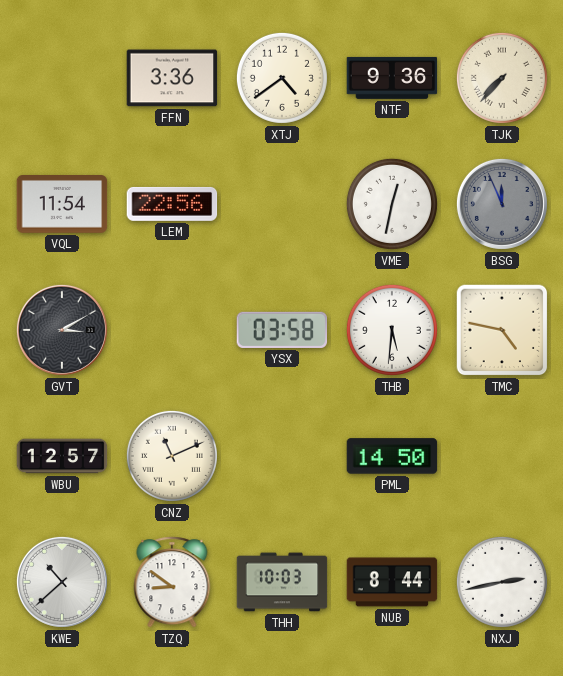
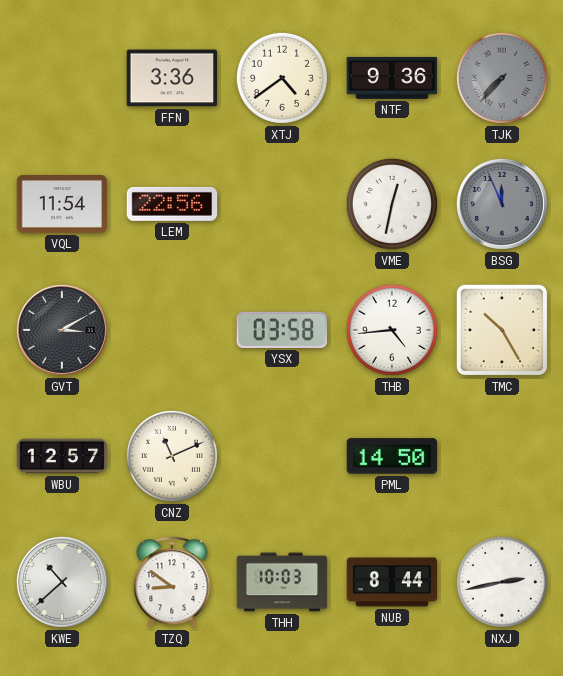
TJK dial: cream -> grey (502, 78)
THB: 5:31 -> 4:44 (392, 330)
TMC: 4:47 -> 10:25 (502, 330)
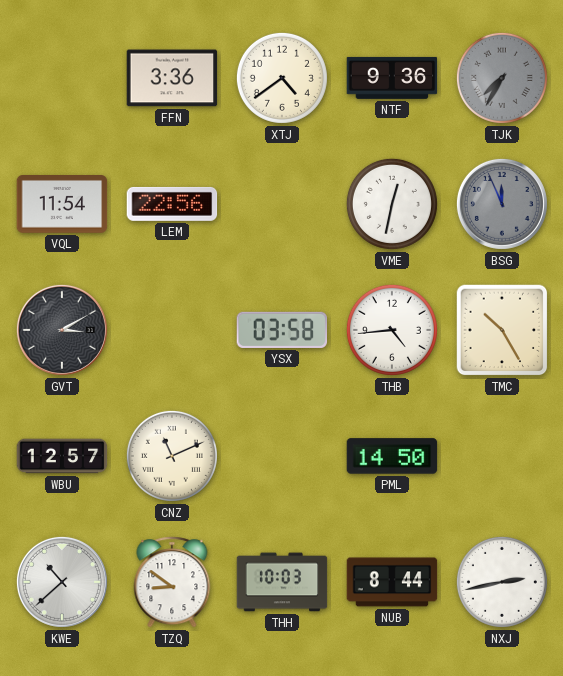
TJK: 7:37 -> 7:35 (502, 78)
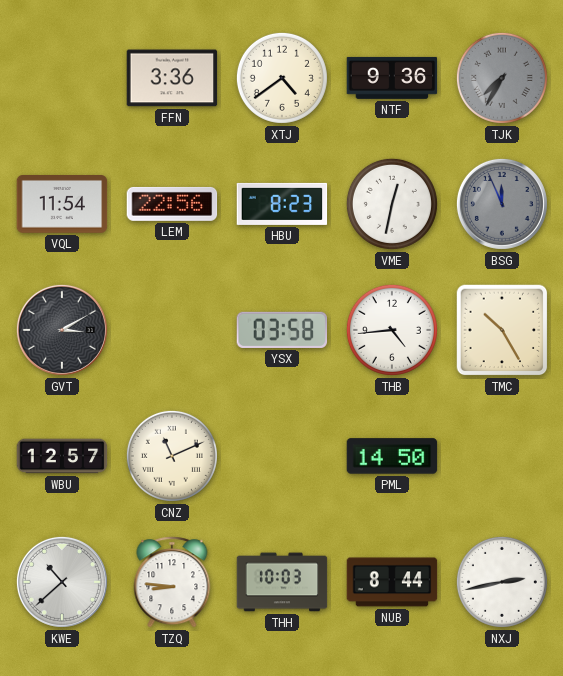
HBU: none -> 8:23 (282, 204)
TZQ: 8:51 -> 8:46 (172, 582)
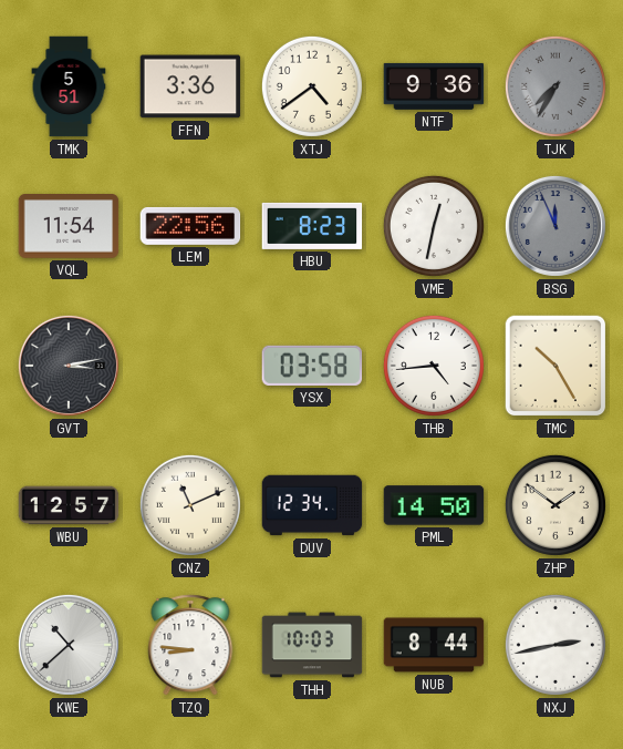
TMK: none -> 5:51 (69, 86)
GVT: 3:10 -> 3:13 (69, 366)
DUV: none -> 12:34 (312, 505)
ZHP: none -> 1:51 (555, 505)
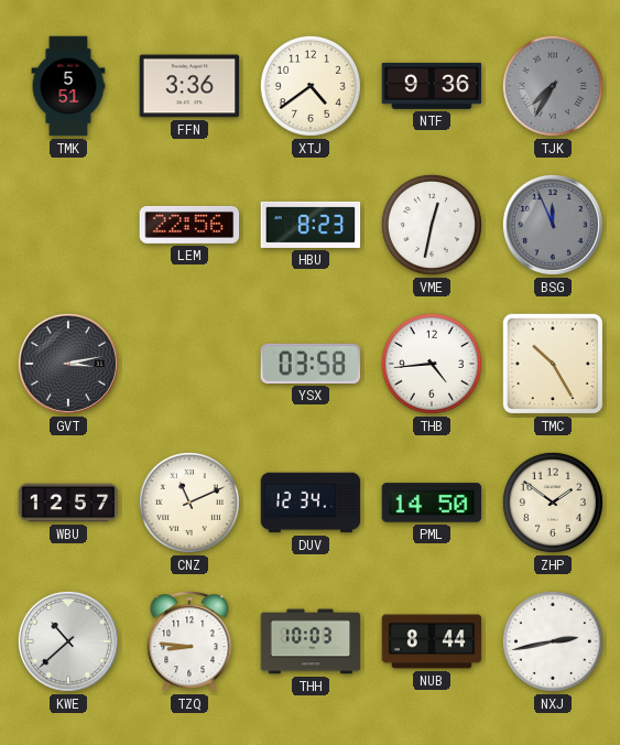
VQL: 11:54 -> none (69, 227)
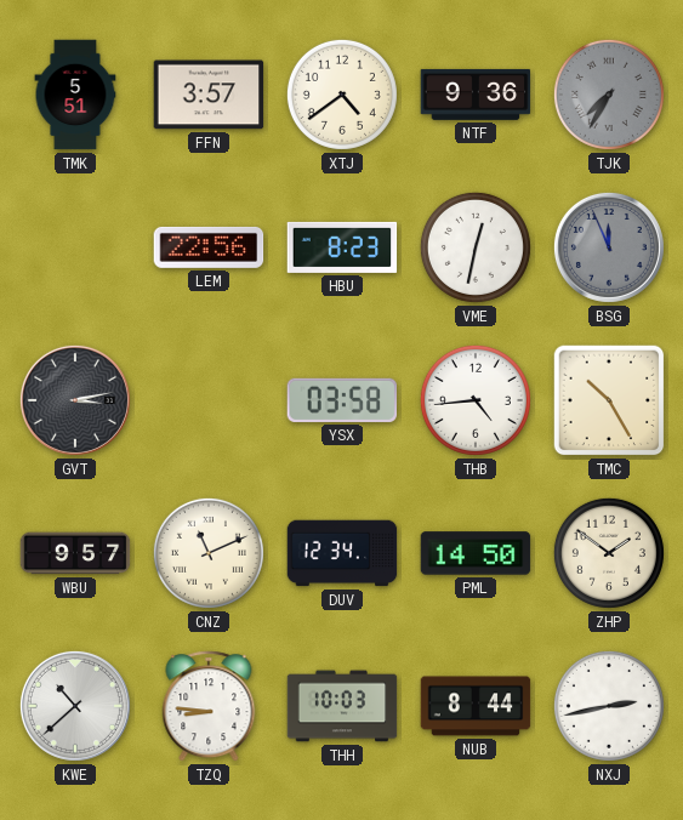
FFN: 3:36 -> 3:57 (209, 95)
WBU: 12:57 -> 9:57 (75, 553)
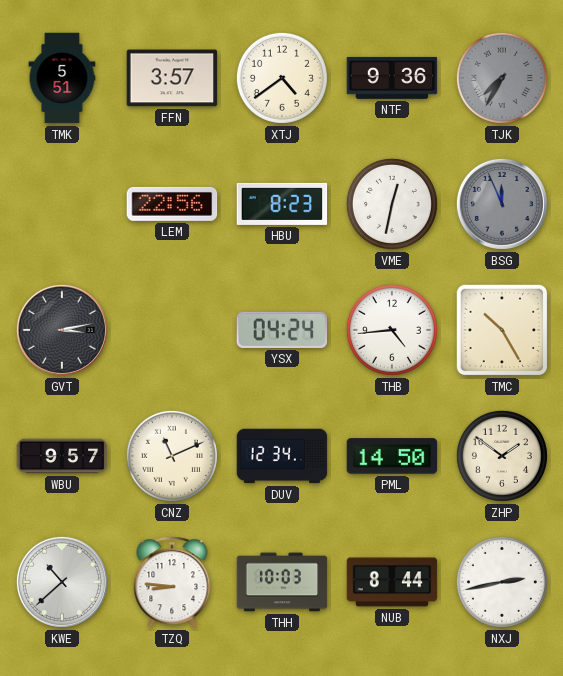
YSX: 03:58 -> 04:24 (282, 330)
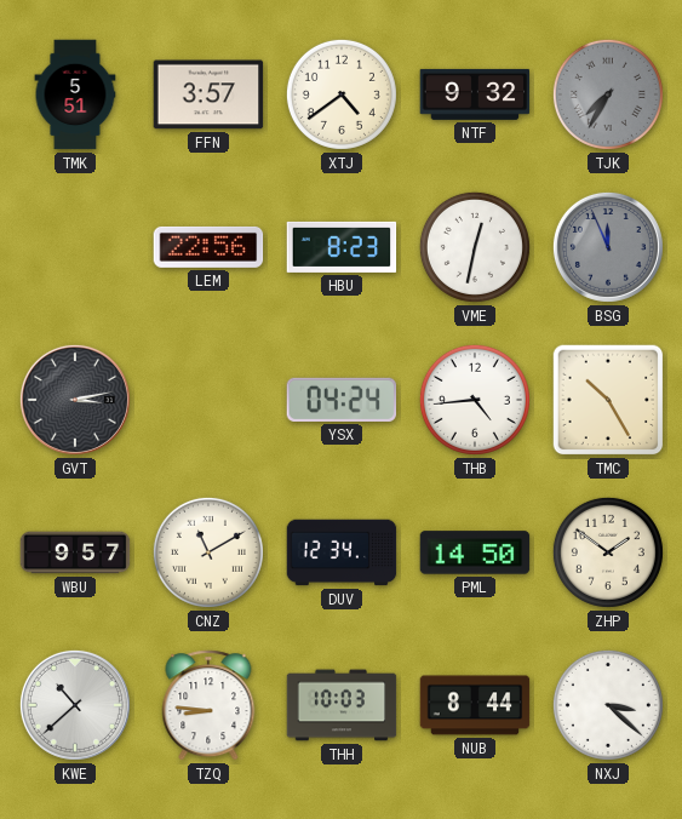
NTF: 9:36 -> 9:32 (475, 94)
CNZ: 11:11 -> 11:10 (208, 552)
NXJ: 2:43 -> 3:22 (608, 705)
